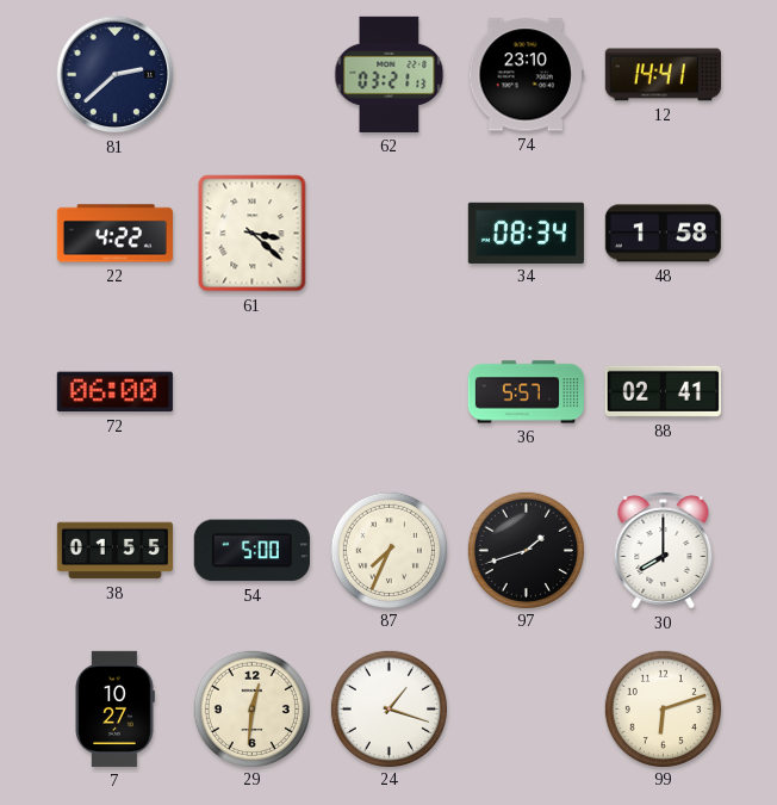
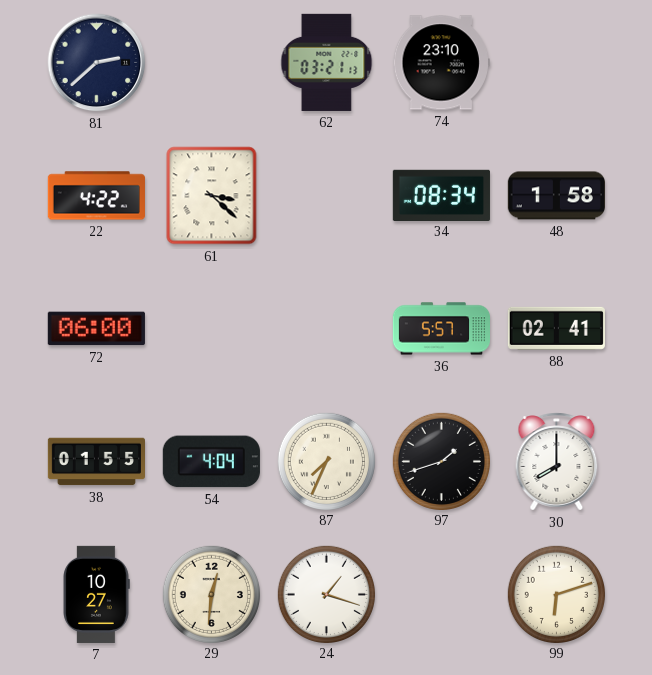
12: 14:41 -> none (663, 75)
54: 5:00 -> 4:04 (211, 462)
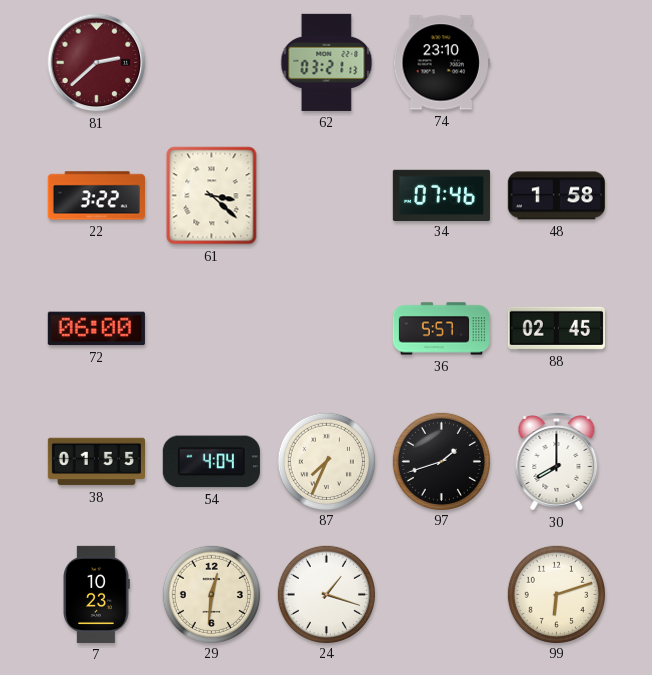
81 dial: navy -> burgundy (97, 63)
22: 4:22 -> 3:22 (96, 196)
34: 08:34 -> 07:46 (441, 195)
88: 02:41 -> 02:45 (556, 328)
7: 10:27 -> 10:23 (96, 594)
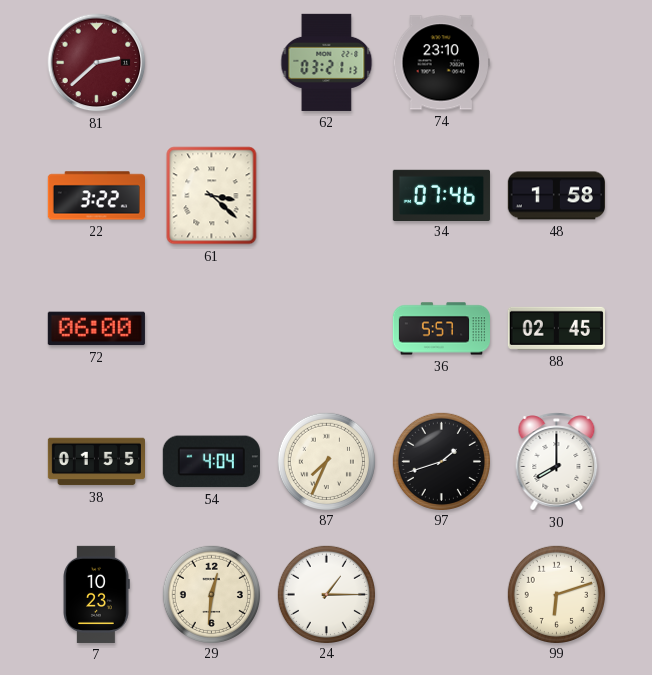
24: 1:18 -> 1:15 (326, 594)
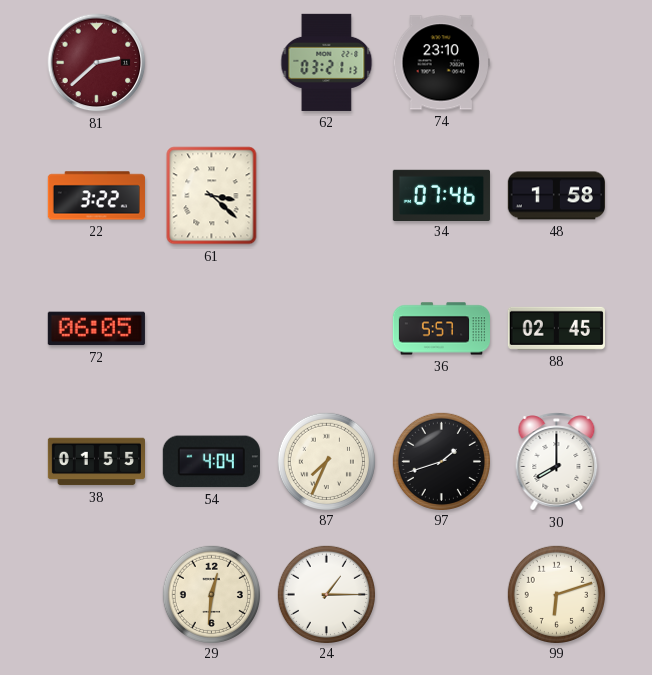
72: 06:00 -> 06:05 (96, 329)
7: 10:23 -> none (96, 594)
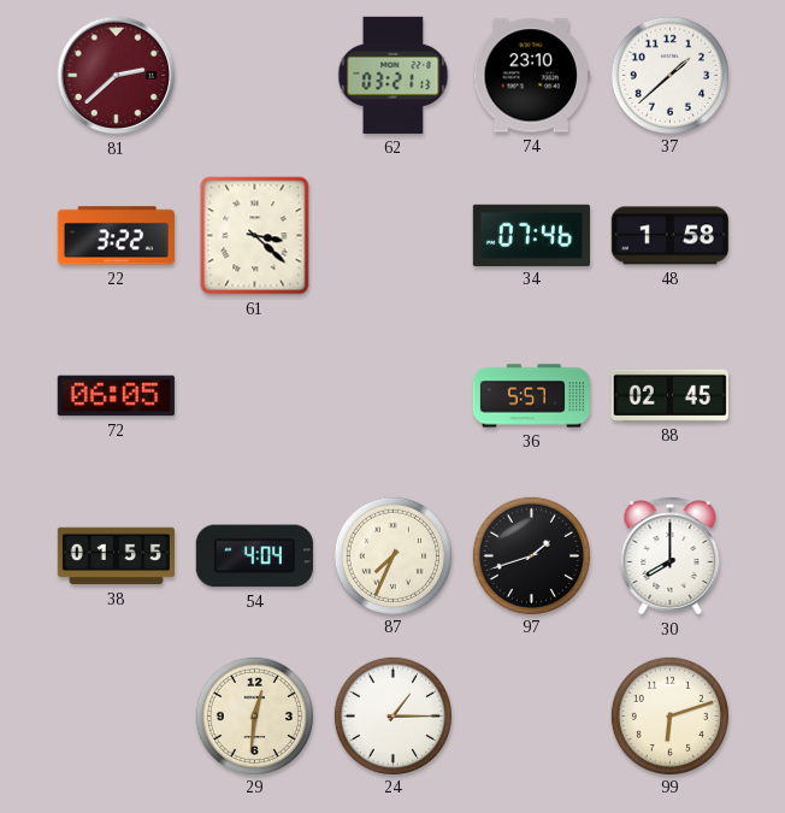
37: none -> 1:38 (669, 75)
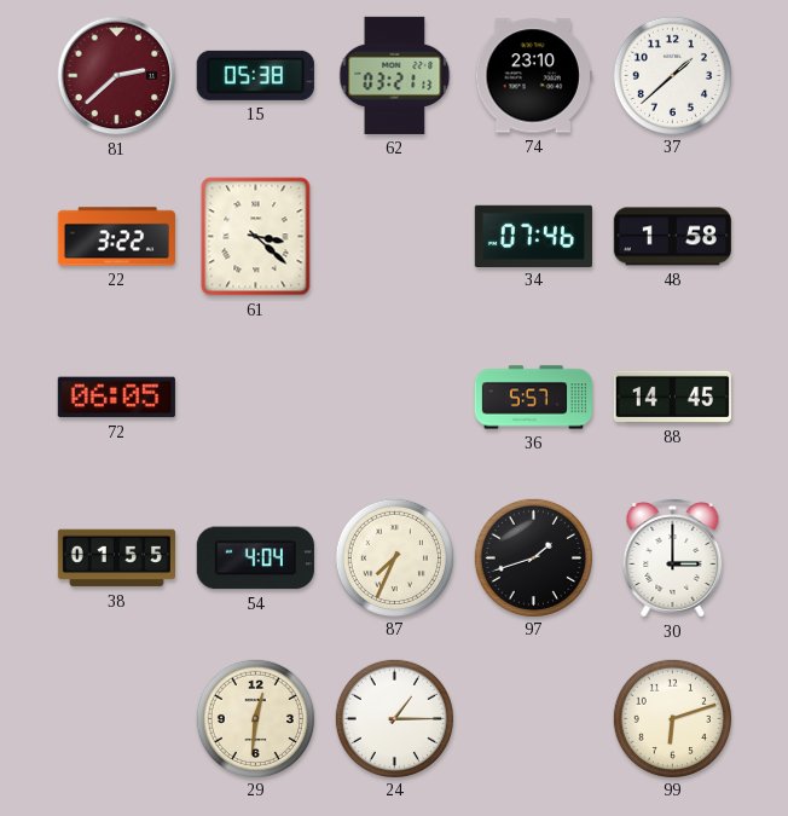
15: none -> 05:38 (255, 75)
88: 02:45 -> 14:45 (672, 397)
30: 8:00 -> 3:00 (673, 559)
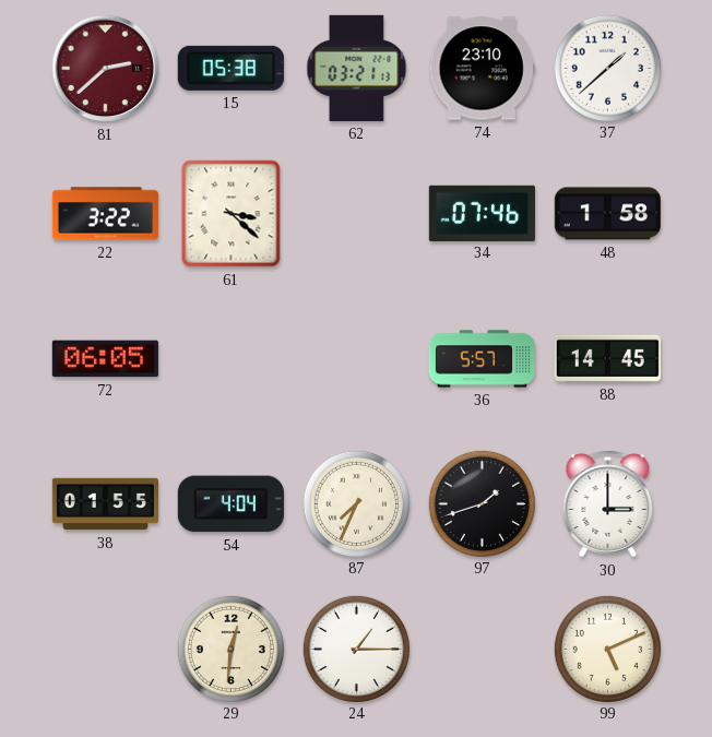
99: 6:12 -> 5:11 (607, 649)
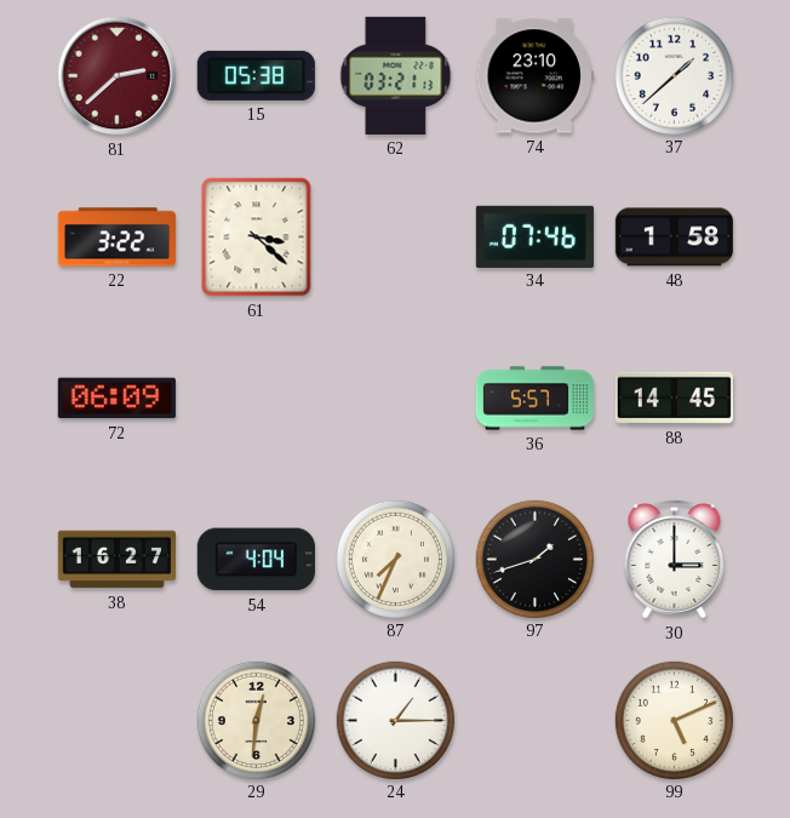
72: 06:05 -> 06:09 (116, 399)
38: 01:55 -> 16:27 (116, 560)
